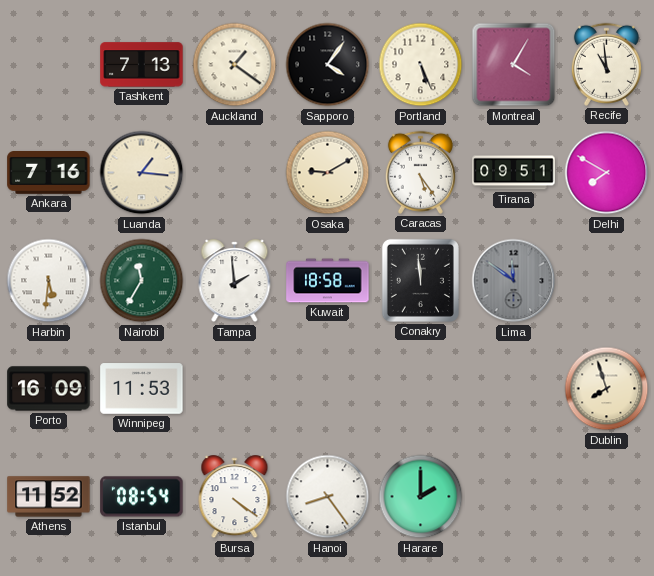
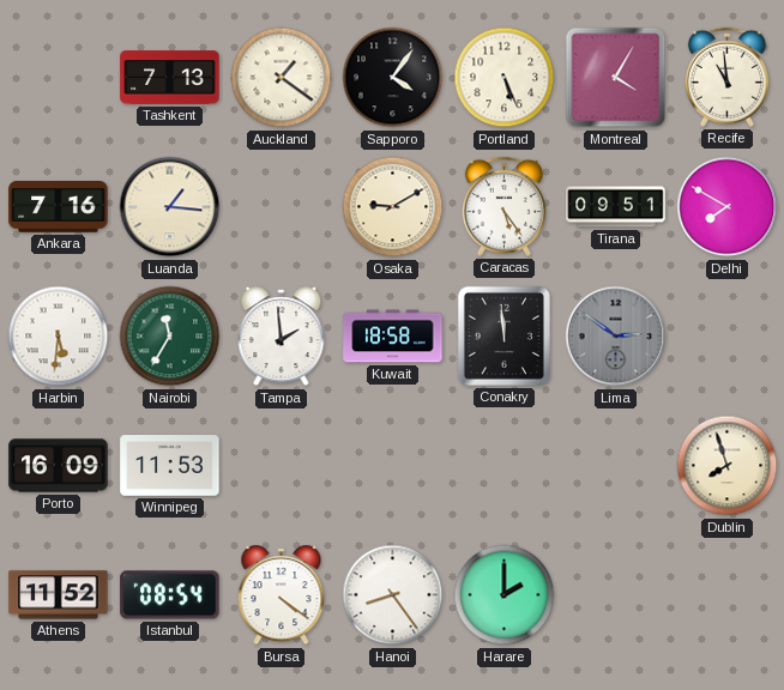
Lima: 11:51 -> 2:51 (616, 337)
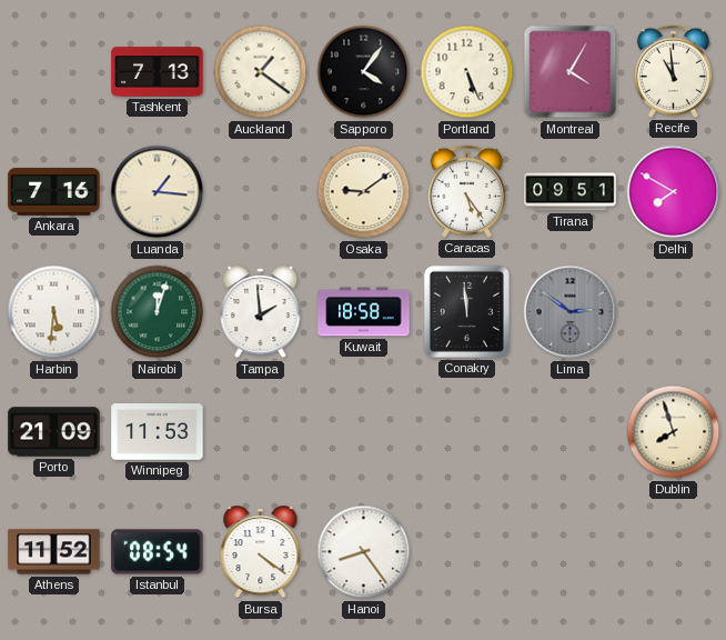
Osaka: 9:10 -> 9:09 (364, 192)
Nairobi: 11:35 -> 12:03 (158, 312)
Porto: 16:09 -> 21:09 (54, 432)
Harare: 2:00 -> none (505, 595)
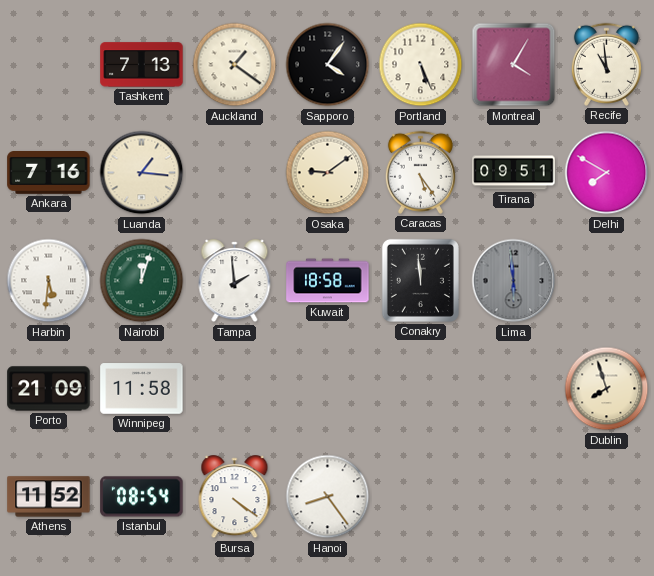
Lima: 2:51 -> 5:59 (514, 281)
Winnipeg: 11:53 -> 11:58 (142, 389)
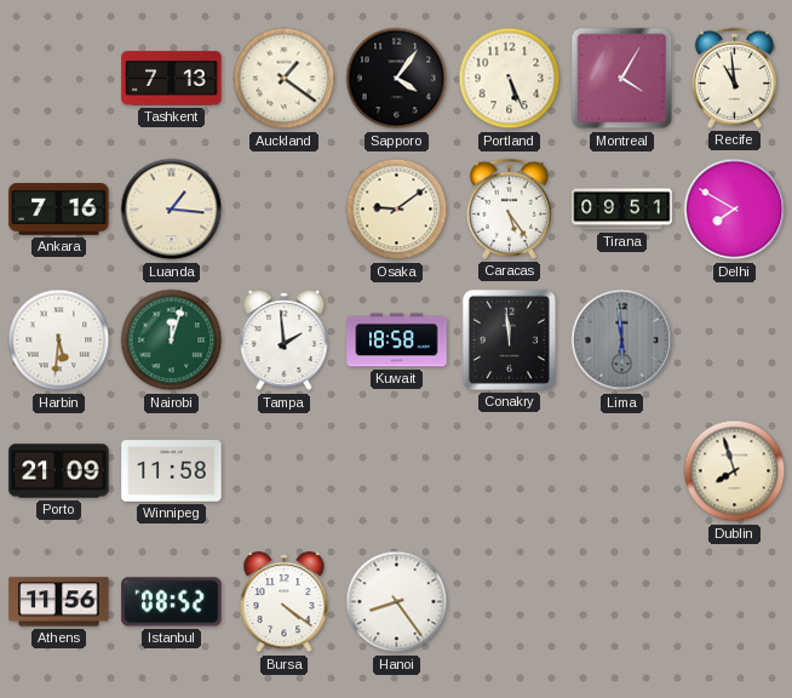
Athens: 11:52 -> 11:56 (59, 602)
Istanbul: 08:54 -> 08:52 (172, 602)
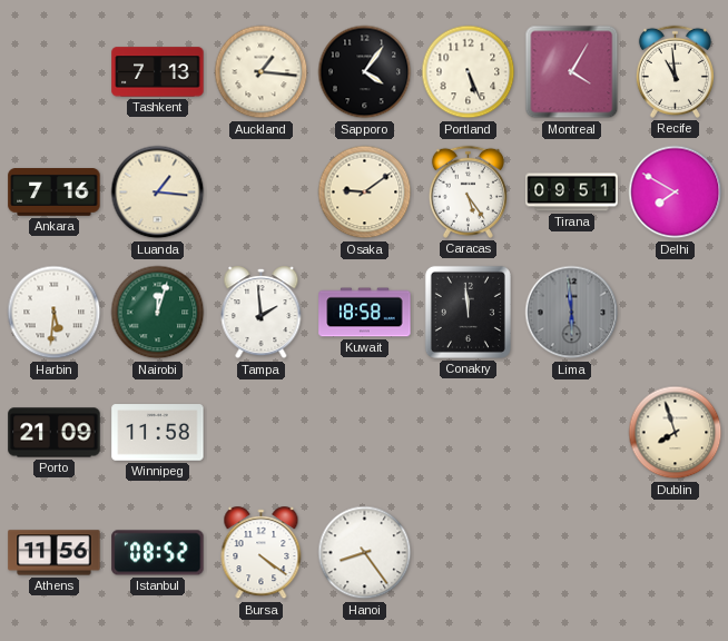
Auckland: 1:21 -> 1:16 (262, 72)
